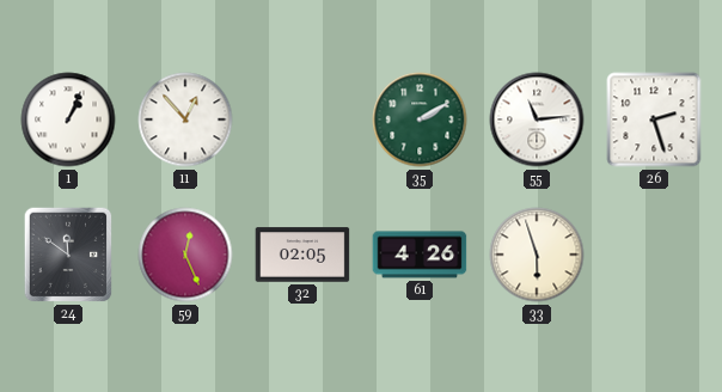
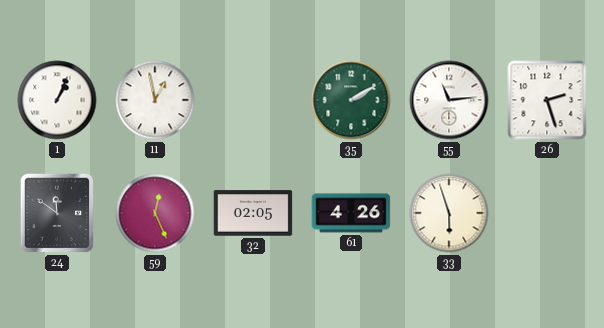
11: 12:53 -> 12:58 (155, 100)
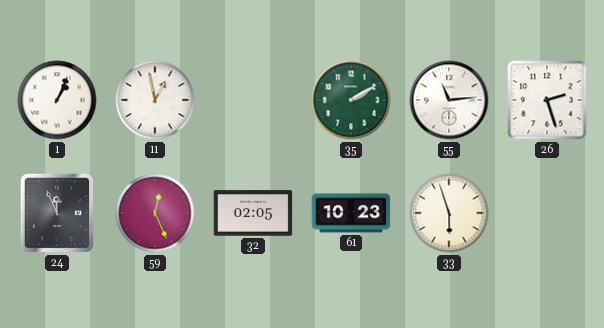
24: 11:51 -> 11:56 (57, 213)
61: 4:26 -> 10:23 (351, 213)
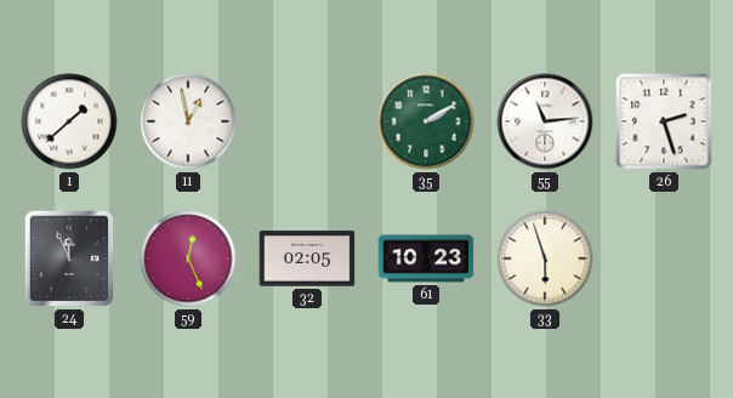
1: 1:04 -> 1:38 (69, 121)
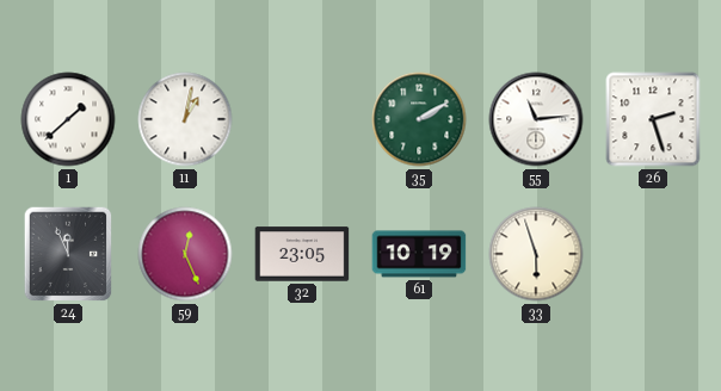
11: 12:58 -> 1:02 (185, 119)
32: 02:05 -> 23:05 (302, 254)
61: 10:23 -> 10:19 (419, 254)
